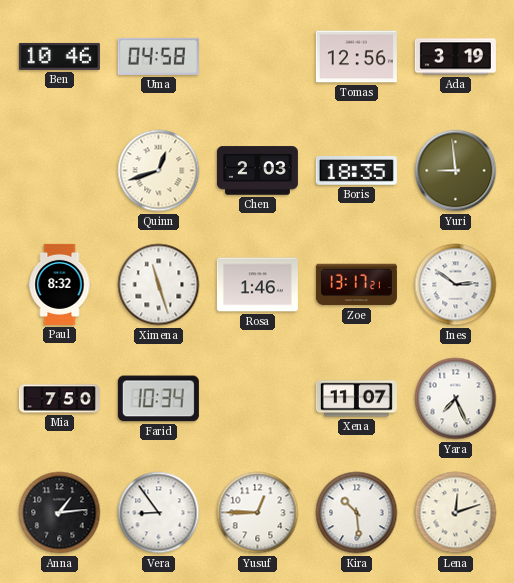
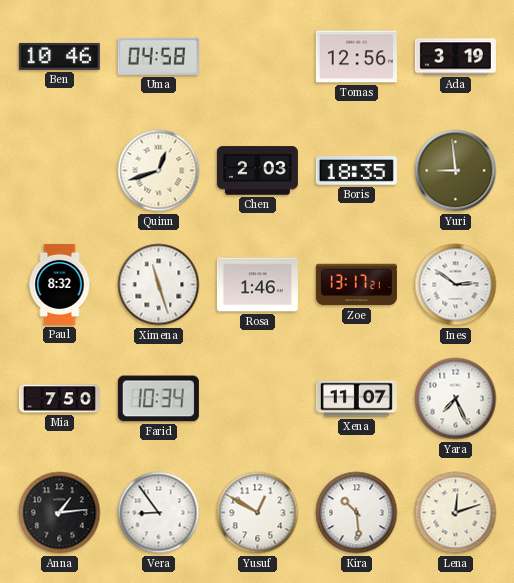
Yusuf: 12:45 -> 12:50 (258, 513)
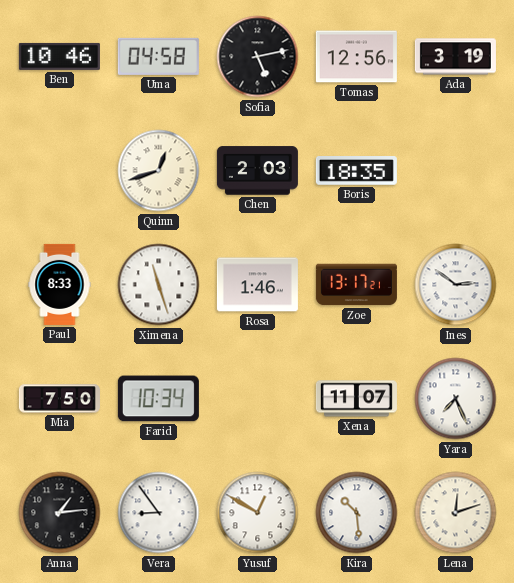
Sofia: none -> 5:13 (258, 57)
Yuri: 8:59 -> none (456, 171)
Paul: 8:32 -> 8:33 (60, 284)
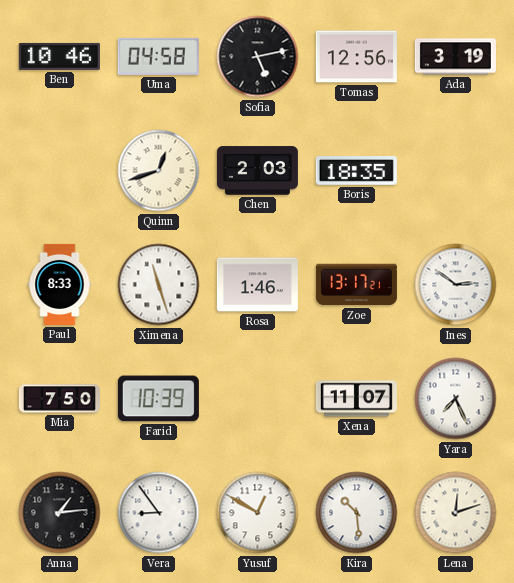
Farid: 10:34 -> 10:39 (158, 399)
